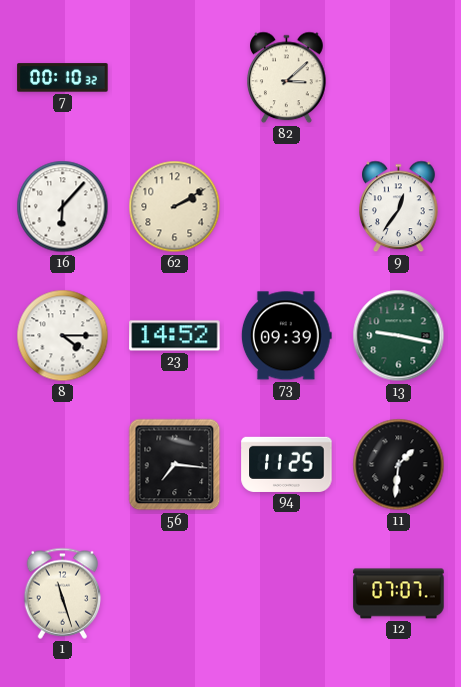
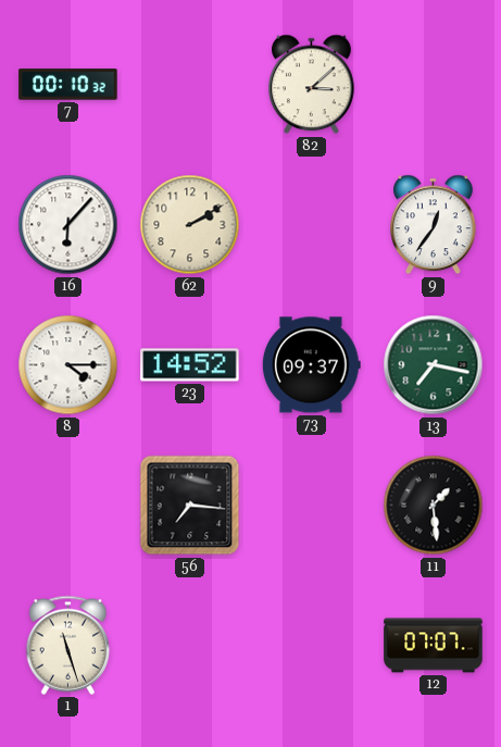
73: 09:39 -> 09:37 (311, 365)
13: 9:17 -> 7:17 (434, 365)
94: 11:25 -> none (287, 464)
11: 1:31 -> 1:29 (434, 506)
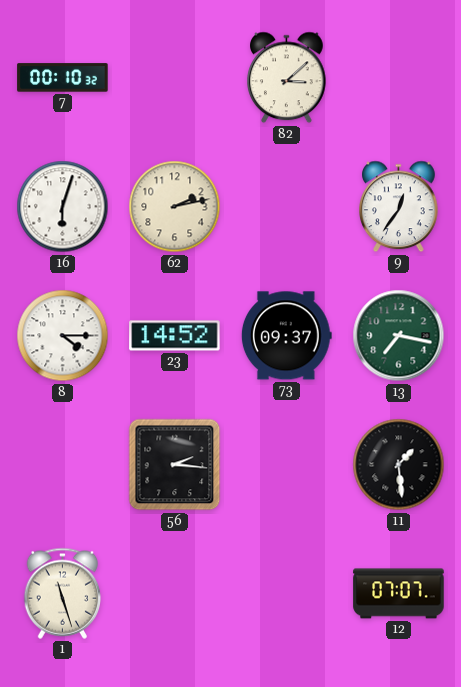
16: 6:07 -> 6:03 (63, 207)
62: 2:10 -> 2:13 (175, 207)
56: 7:16 -> 2:16 (175, 465)
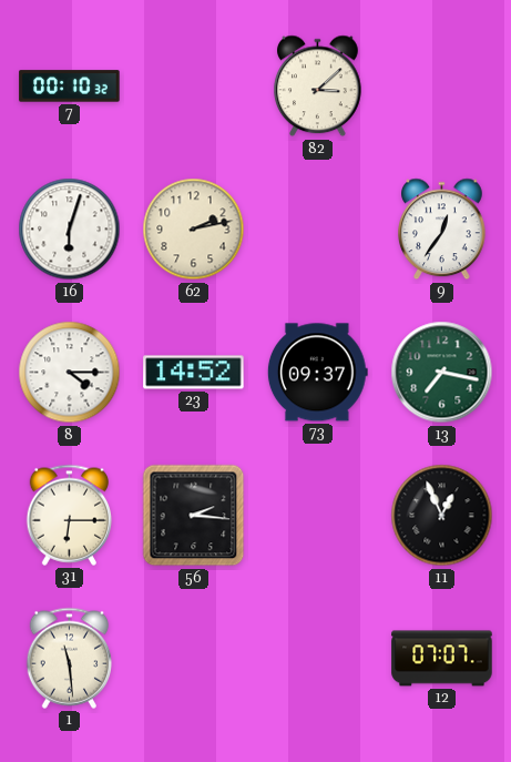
31: none -> 6:15 (70, 515)
11: 1:29 -> 12:56 (442, 516)
1: 11:27 -> 11:29 (70, 658)
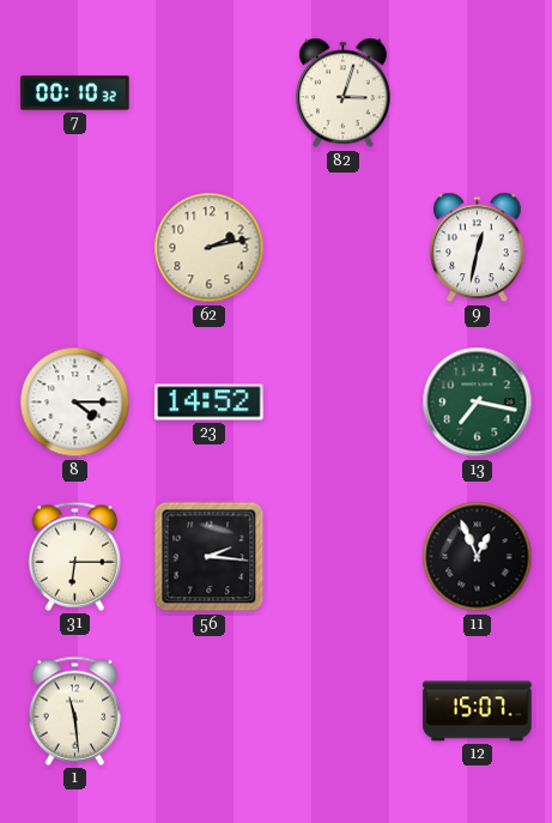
82: 3:08 -> 3:03 (344, 93)
16: 6:03 -> none (70, 230)
9: 12:36 -> 12:32 (478, 248)
73: 09:37 -> none (317, 373)
12: 07:07 -> 15:07 (478, 712)
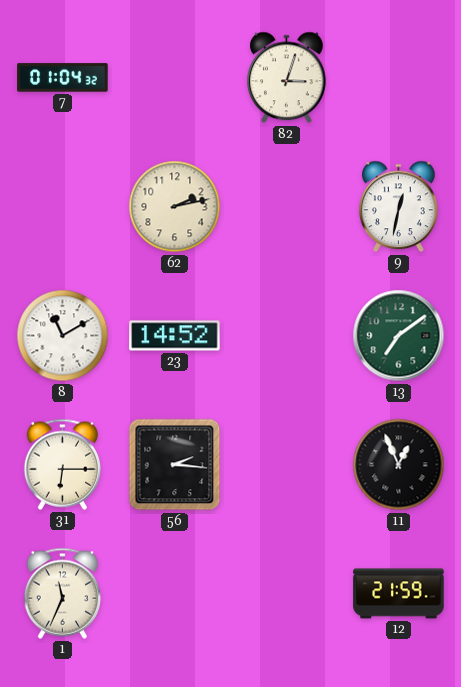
7: 00:10 -> 01:04 (63, 78)
8: 4:15 -> 11:10 (63, 336)
13: 7:17 -> 7:09 (399, 336)
1: 11:29 -> 11:34 (63, 593)
12: 15:07 -> 21:59 (399, 594)
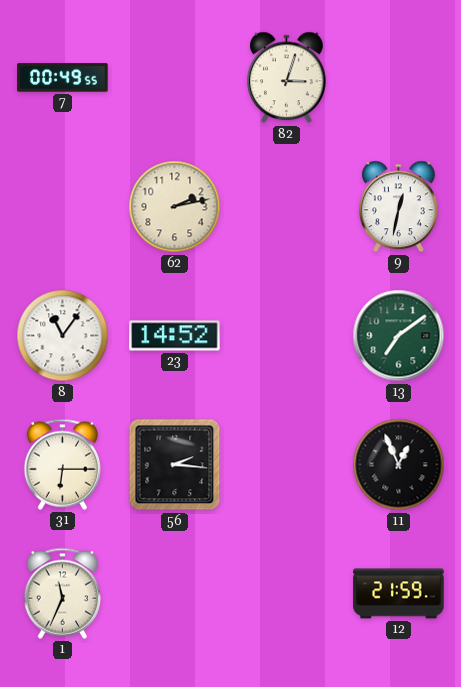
7: 01:04 -> 00:49 (63, 78)
8: 11:10 -> 11:06 (63, 336)
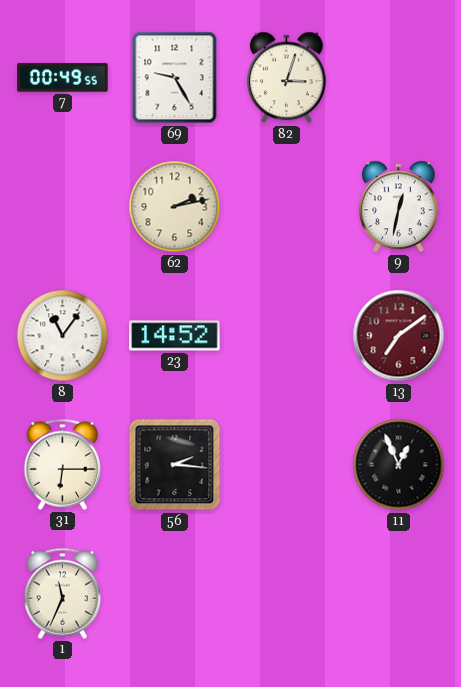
69: none -> 9:25 (175, 78)
13 dial: green -> burgundy (399, 336)
12: 21:59 -> none (399, 594)
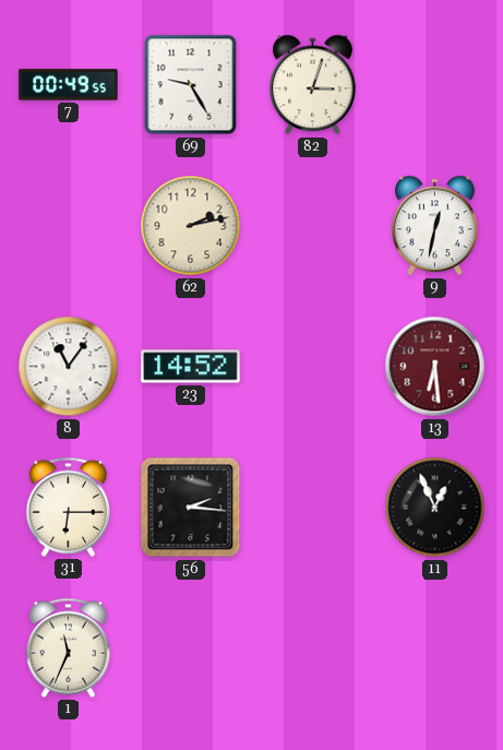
13: 7:09 -> 6:29 (435, 367)
